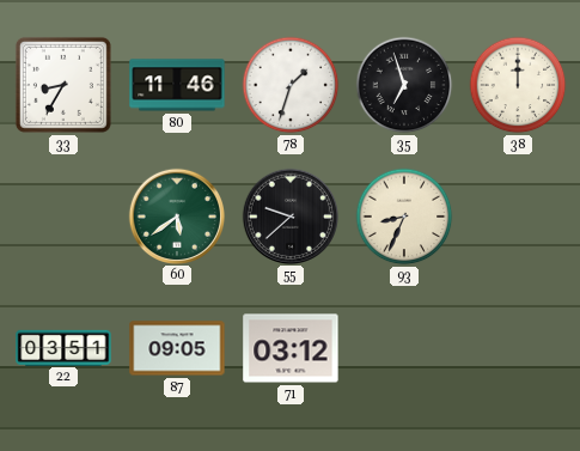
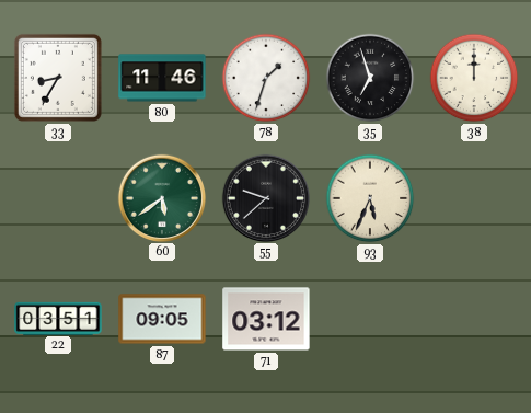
93: 8:34 -> 5:34 (370, 198)
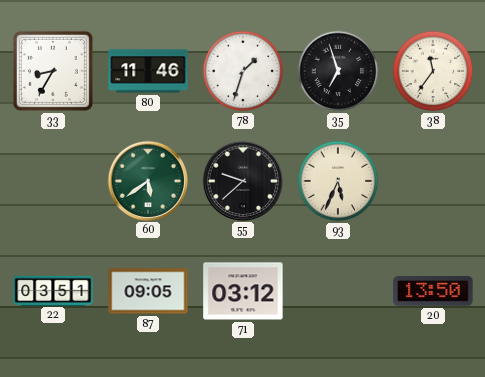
38: 12:00 -> 11:36 (433, 71)
20: none -> 13:50 (433, 291)
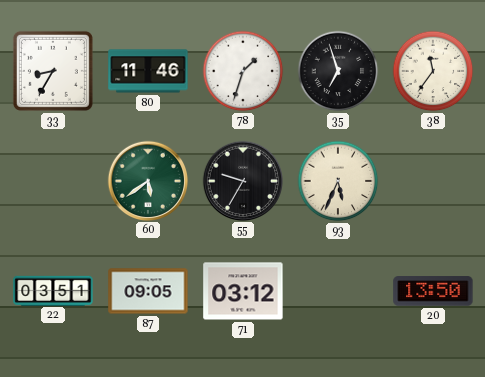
55: 9:38 -> 9:35 (242, 180)
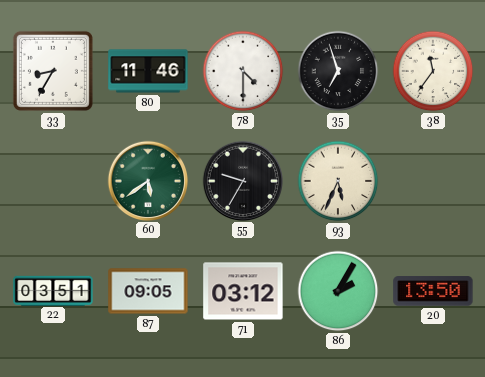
78: 1:33 -> 4:30 (243, 71)
86: none -> 2:05 (338, 291)
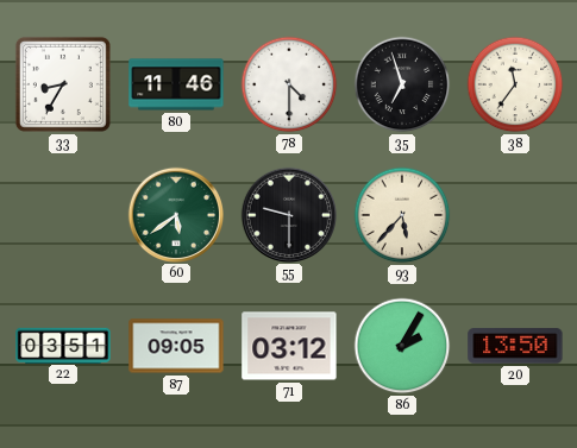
55: 9:35 -> 9:30 (288, 214)
93: 5:34 -> 5:37 (402, 215)
